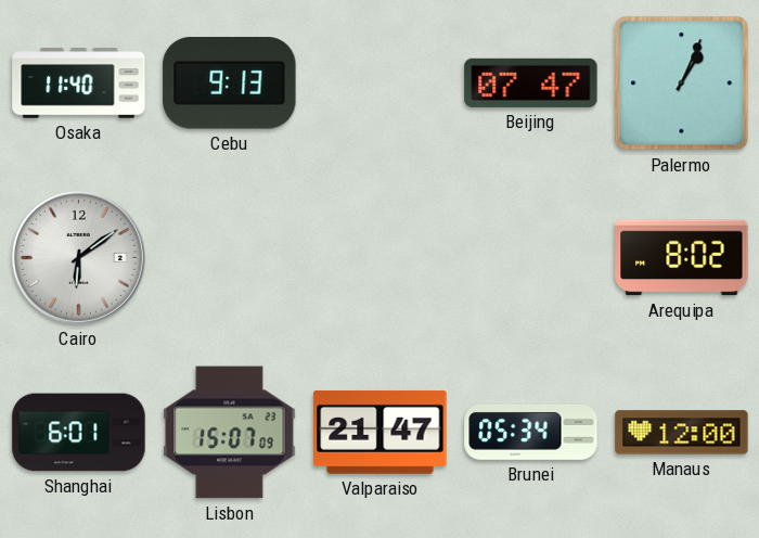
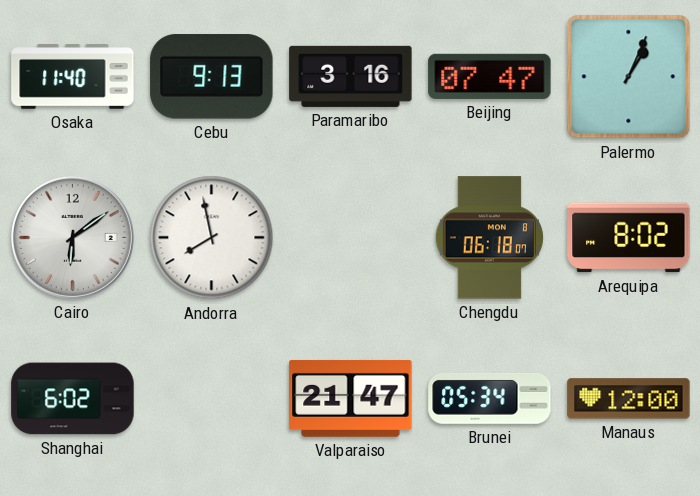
Paramaribo: none -> 3:16 (351, 76)
Andorra: none -> 7:58 (212, 238)
Chengdu: none -> 06:18 (489, 238)
Shanghai: 6:01 -> 6:02 (73, 399)
Lisbon: 15:07 -> none (230, 433)
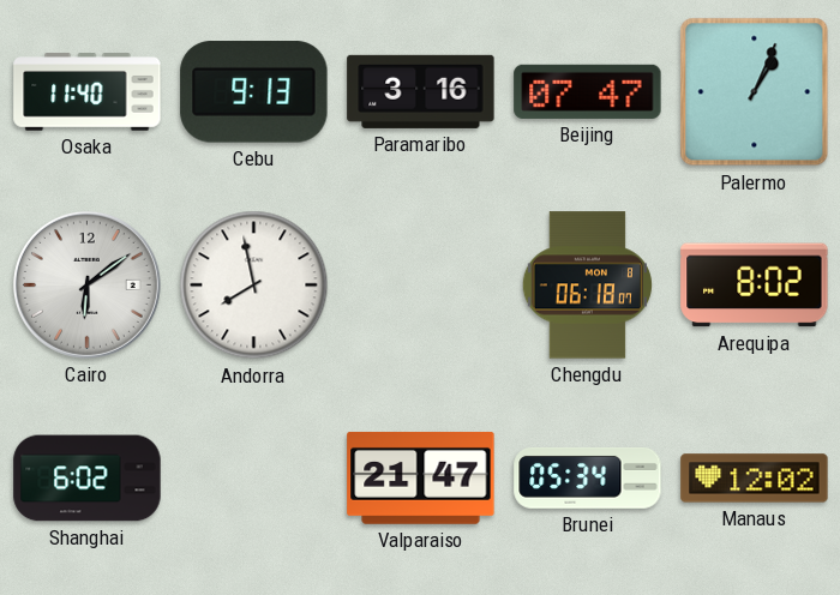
Manaus: 12:00 -> 12:02 (755, 479)
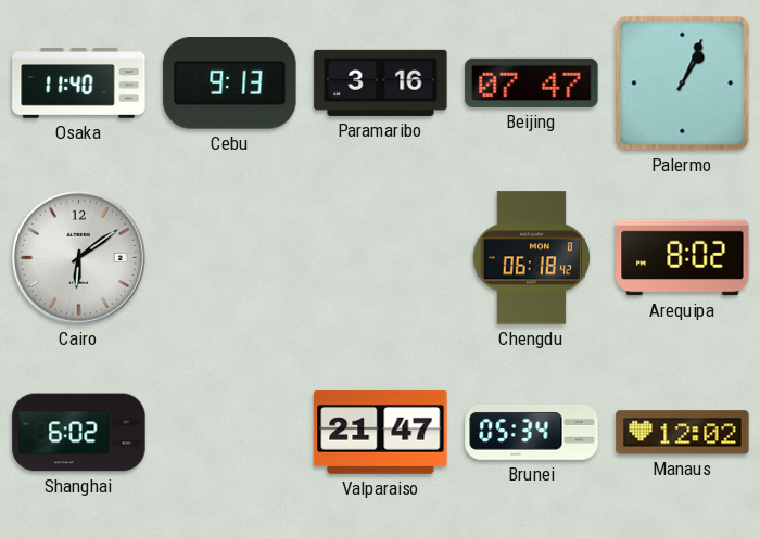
Andorra: 7:58 -> none (254, 286)
Chengdu: 06:18:07 -> 06:18:42 (531, 258)
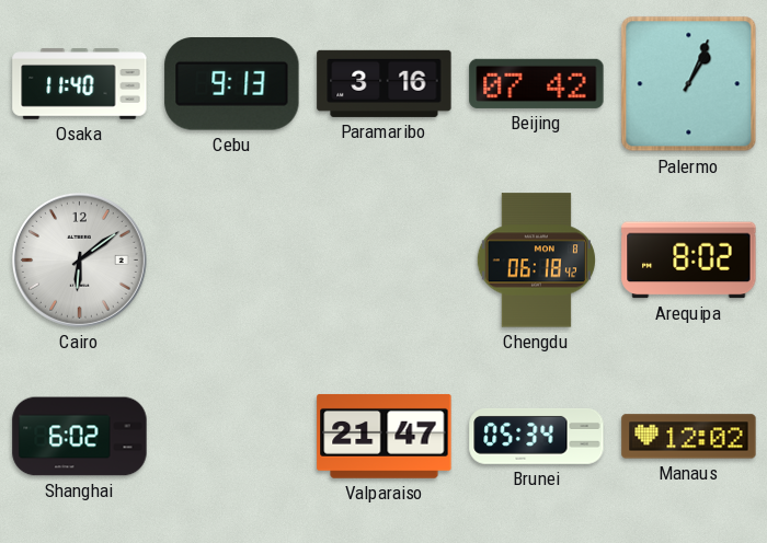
Beijing: 07:47 -> 07:42 (537, 83)
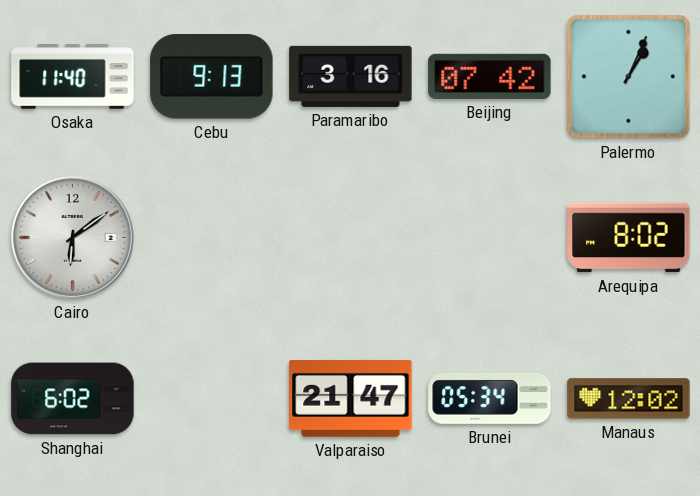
Chengdu: 06:18 -> none (536, 261)
